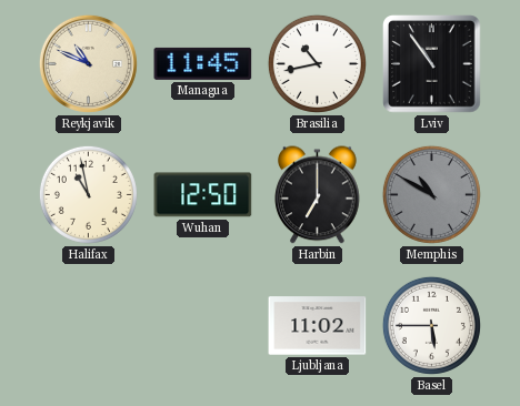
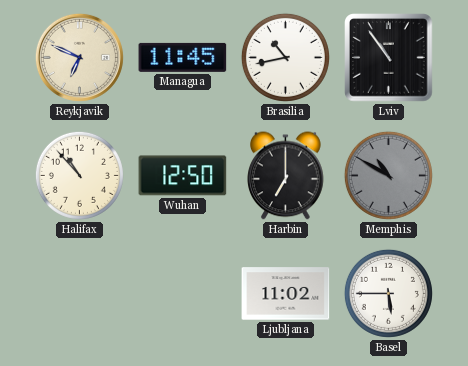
Reykjavik: 10:49 -> 6:49 (79, 57)
Halifax: 10:58 -> 10:53 (79, 175)
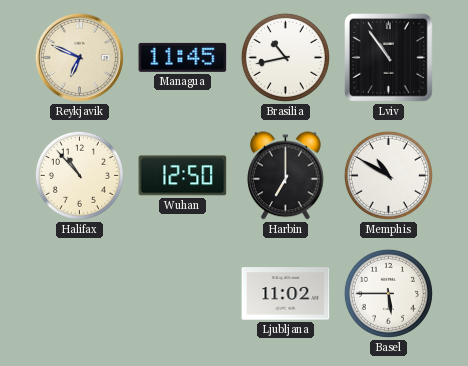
Memphis dial: grey -> white (388, 175)
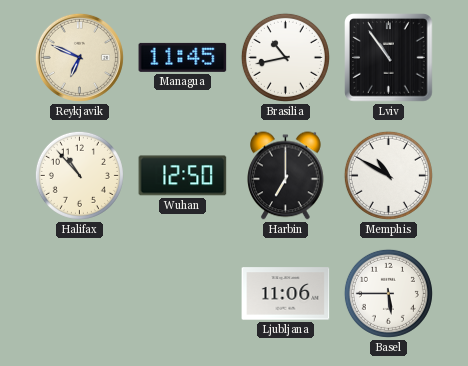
Ljubljana: 11:02 -> 11:06 (286, 294)
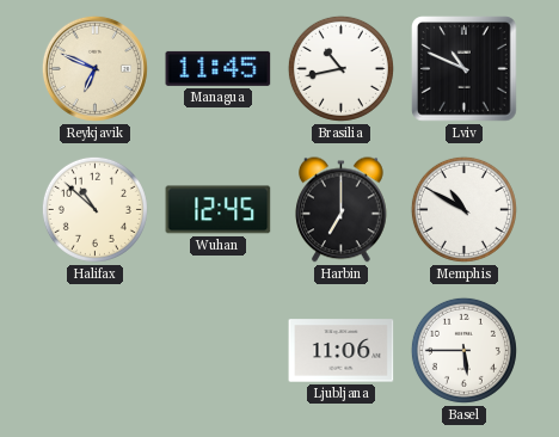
Lviv: 10:54 -> 10:49 (465, 69)
Halifax: 10:53 -> 10:52 (94, 209)
Wuhan: 12:50 -> 12:45 (219, 210)
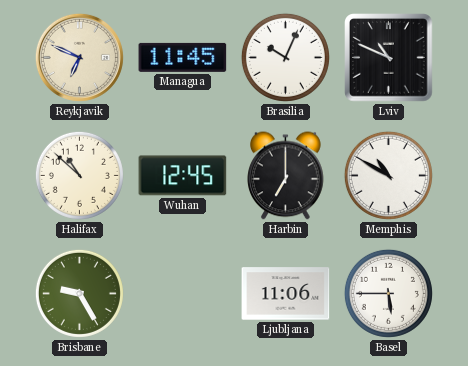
Brasilia: 10:43 -> 10:04 (285, 57)
Brisbane: none -> 9:25 (79, 293)
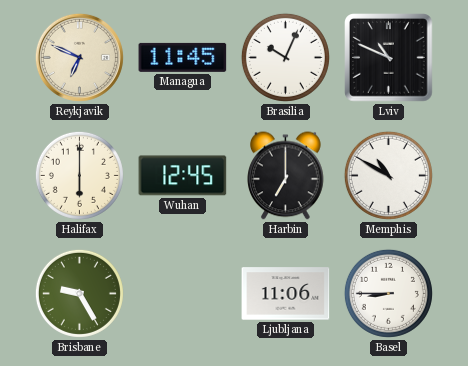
Halifax: 10:52 -> 6:00 (79, 175)
Basel: 5:45 -> 8:45 (388, 293)
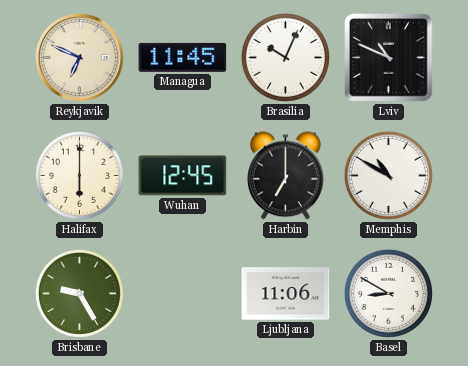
Basel: 8:45 -> 8:50 (388, 293)
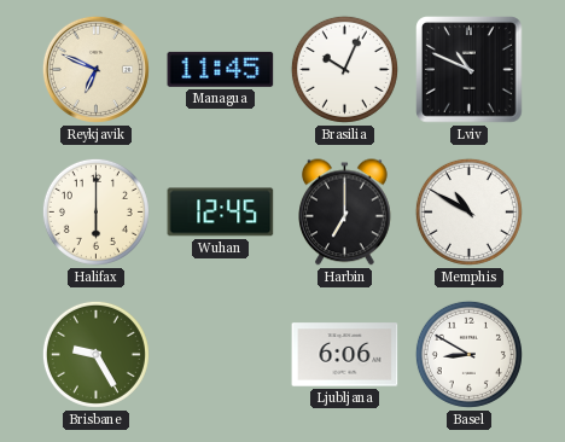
Ljubljana: 11:06 -> 6:06 (345, 355)
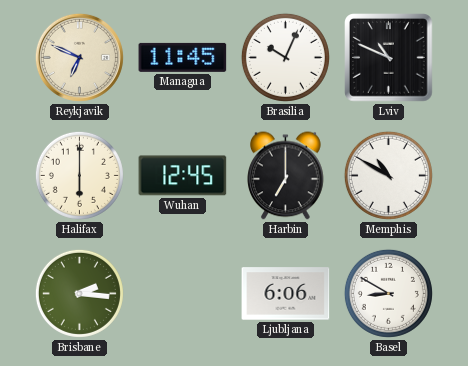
Brisbane: 9:25 -> 2:16 (79, 293)
